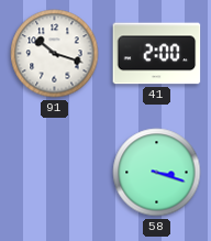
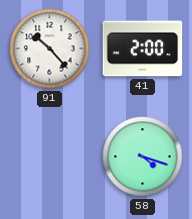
91: 10:18 -> 10:23 (50, 49)
58: 3:18 -> 4:18 (143, 157)
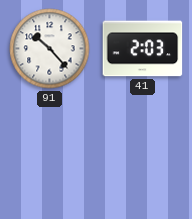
41: 2:00 -> 2:03 (143, 49)
58: 4:18 -> none (143, 157)
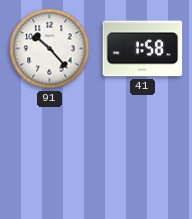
41: 2:03 -> 1:58 (143, 49)
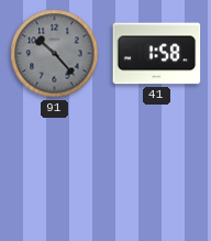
91 dial: white -> grey (55, 54)
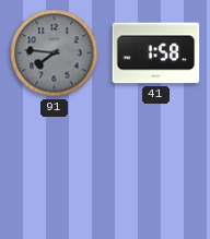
91: 10:23 -> 7:46 (55, 53)
